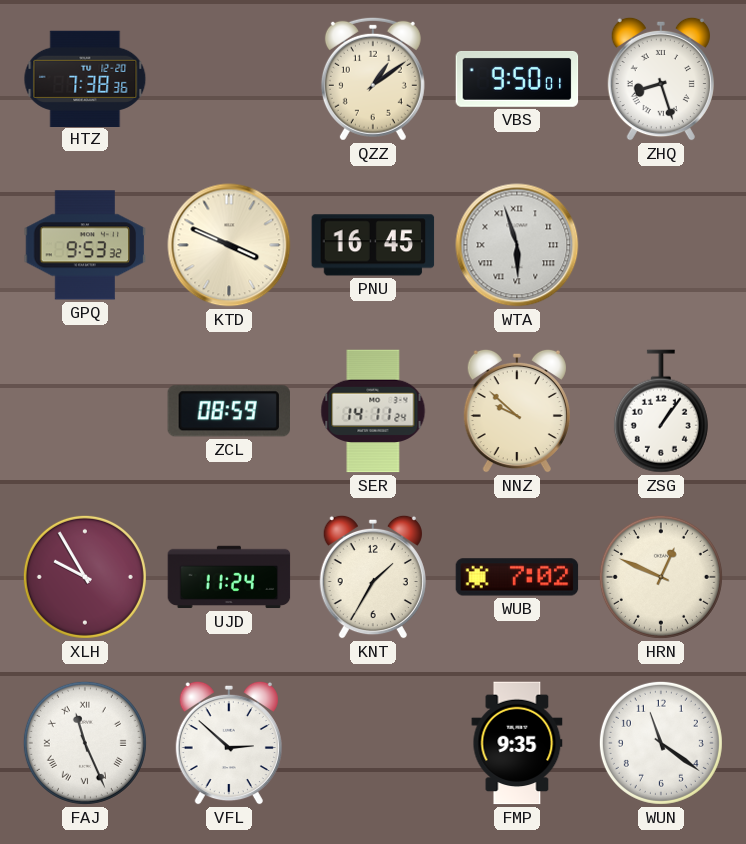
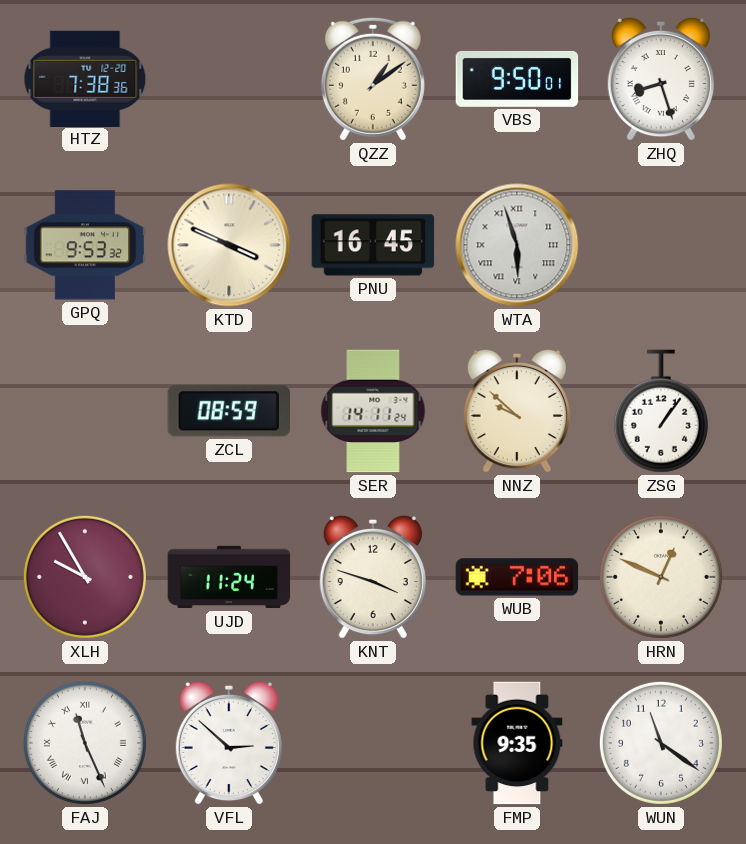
KNT: 1:35 -> 3:48 (373, 577)
WUB: 7:02 -> 7:06 (517, 577)
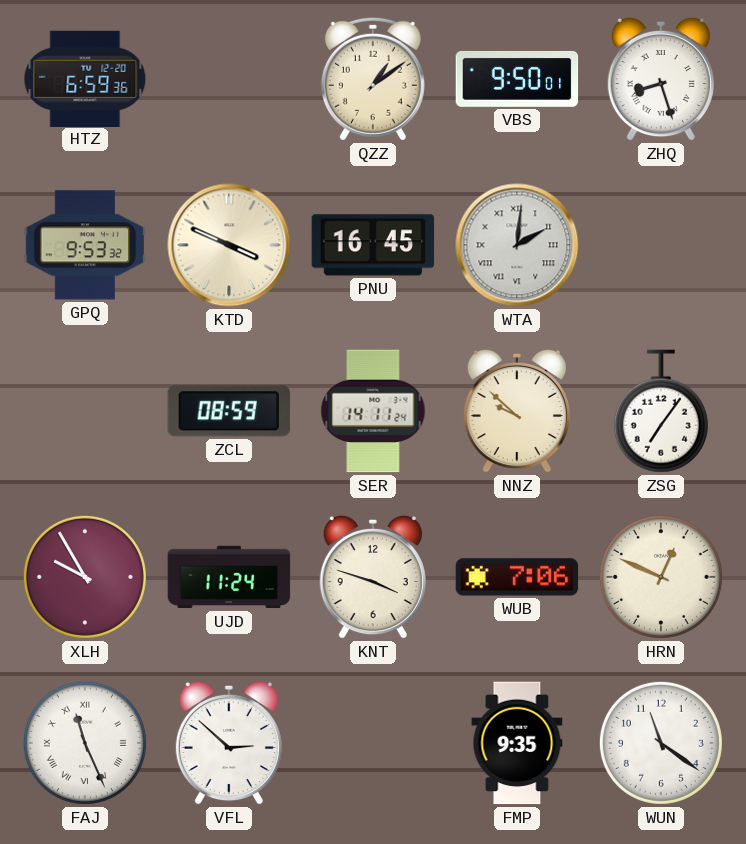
HTZ: 7:38 -> 6:59 (85, 78)
WTA: 5:57 -> 2:01 (517, 245)
ZSG: 1:06 -> 7:06 (661, 411)
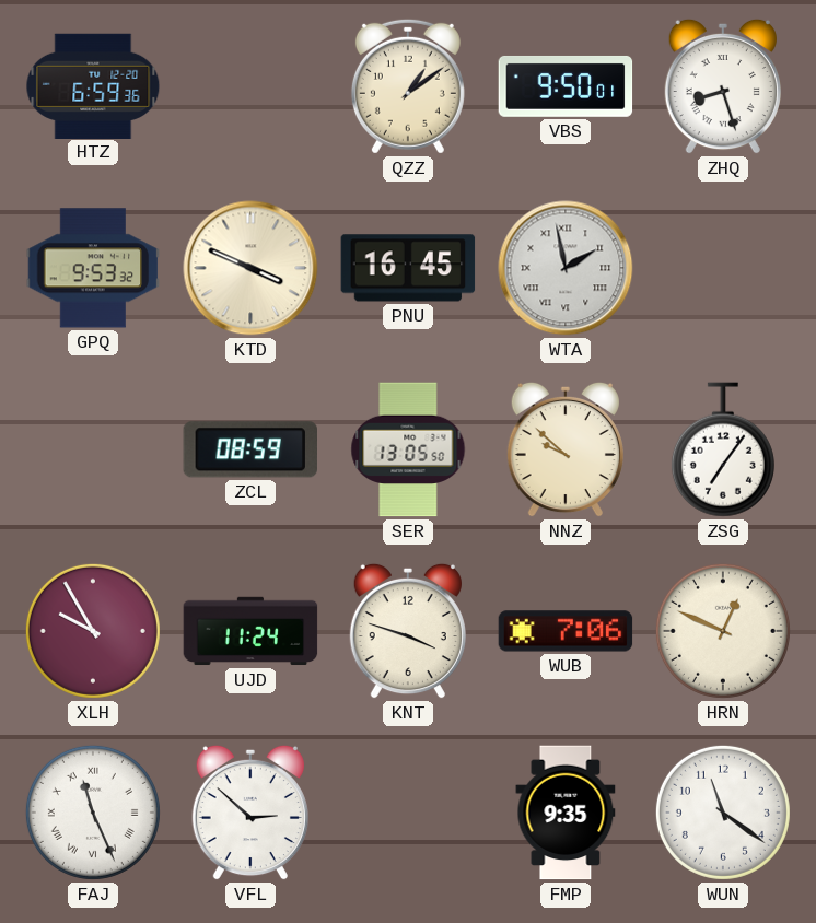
WTA: 2:01 -> 1:58 (566, 268)
SER: 14:11 -> 13:05 (408, 449)
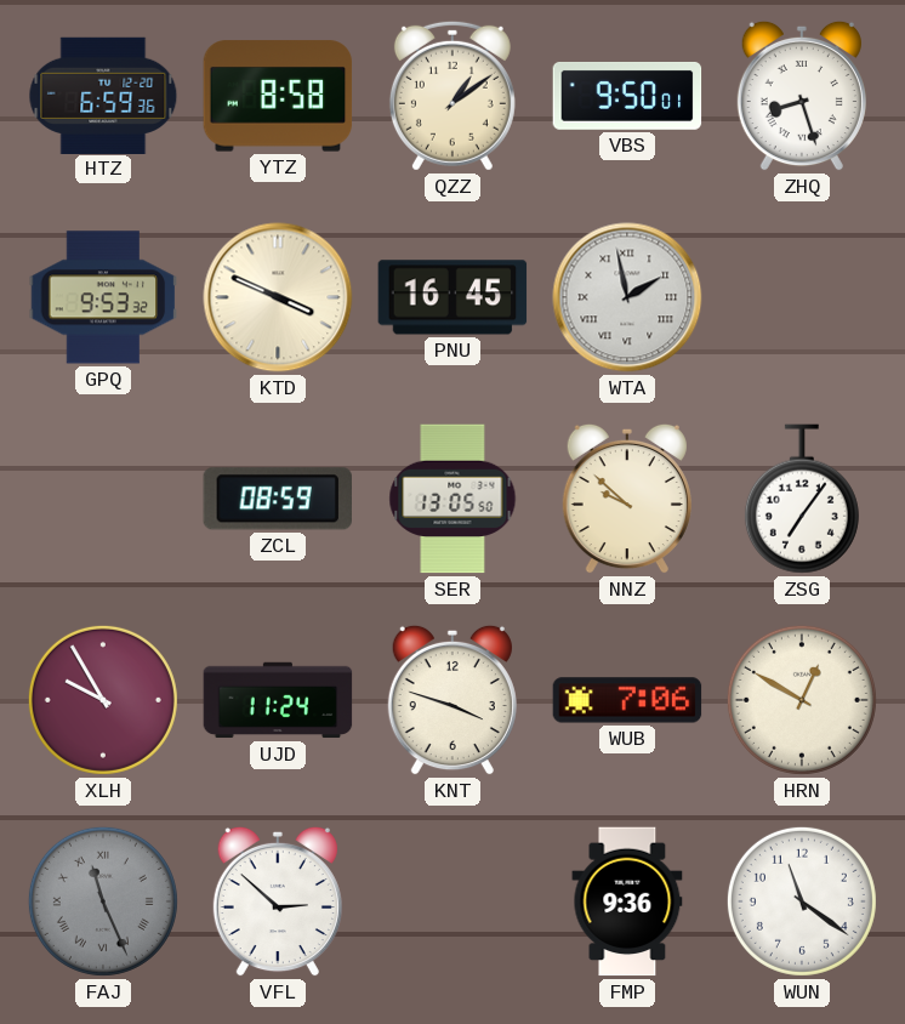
YTZ: none -> 8:58 (278, 96)
HRN: 12:49 -> 12:50 (802, 700)
FAJ dial: white -> grey (103, 901)
FMP: 9:35 -> 9:36 (627, 901)
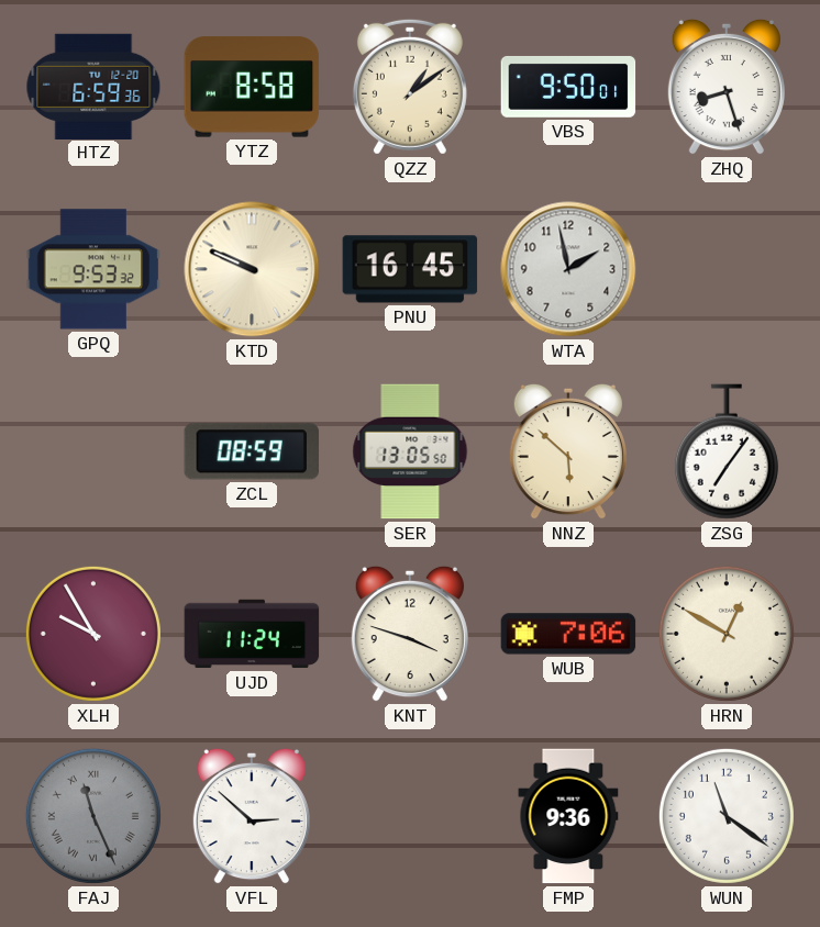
KTD: 3:49 -> 9:49 (252, 269)
WTA numerals: Roman -> Arabic (568, 269)
NNZ: 9:52 -> 5:52 (568, 451)
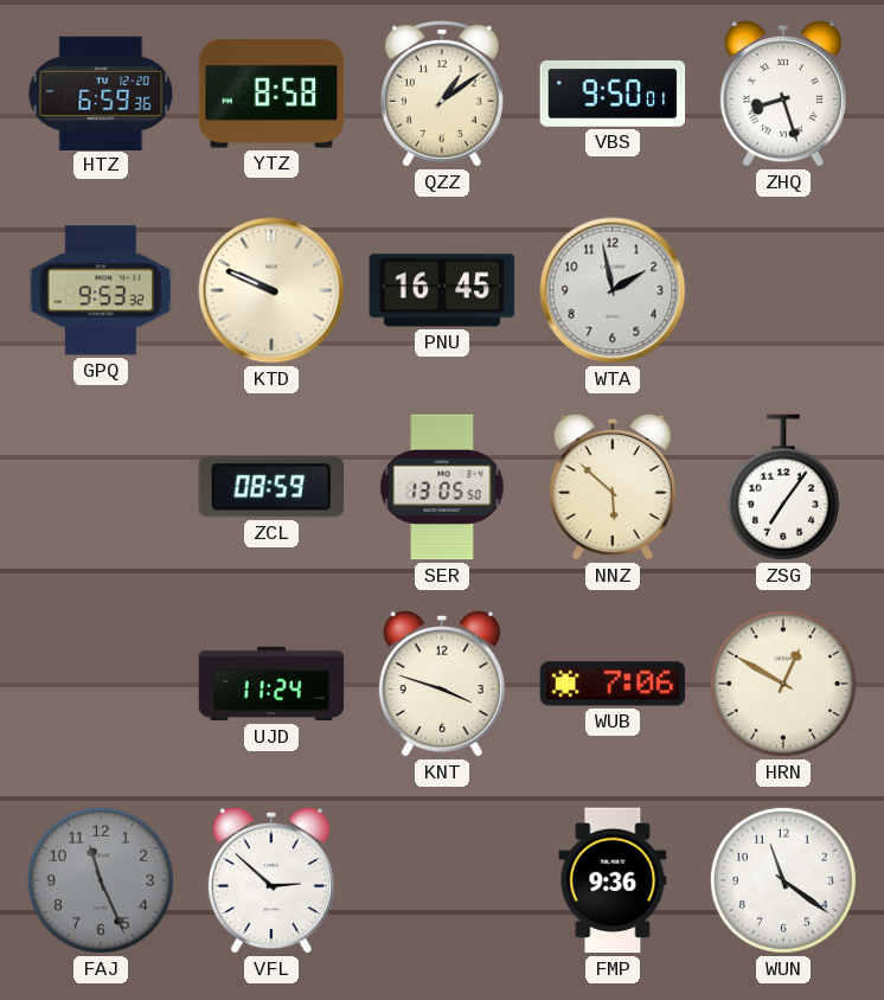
XLH: 9:55 -> none (93, 634)
FAJ numerals: Roman -> Arabic (101, 880)
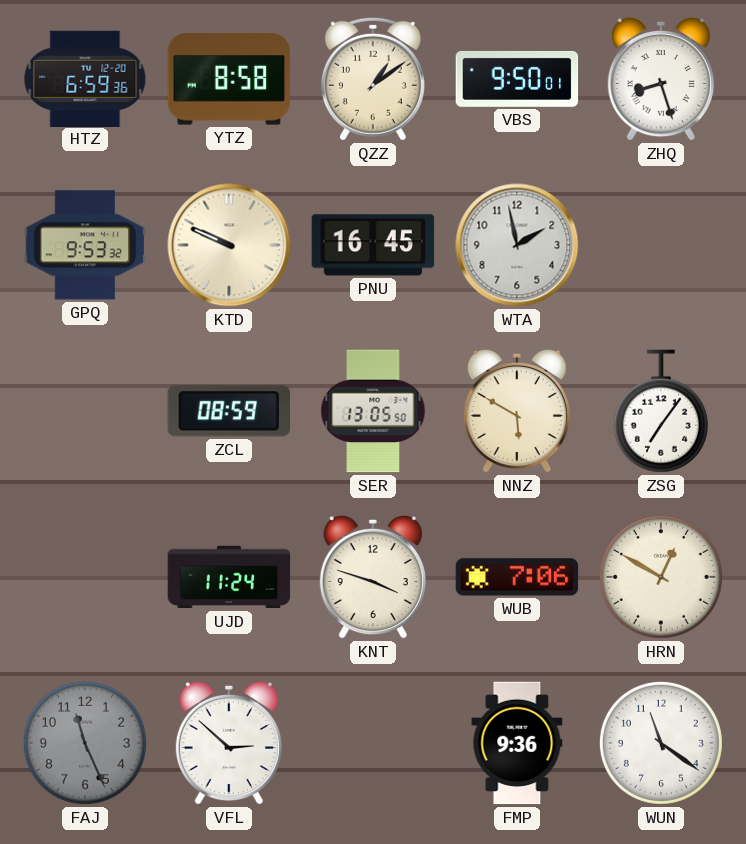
NNZ: 5:52 -> 5:50 (517, 411)
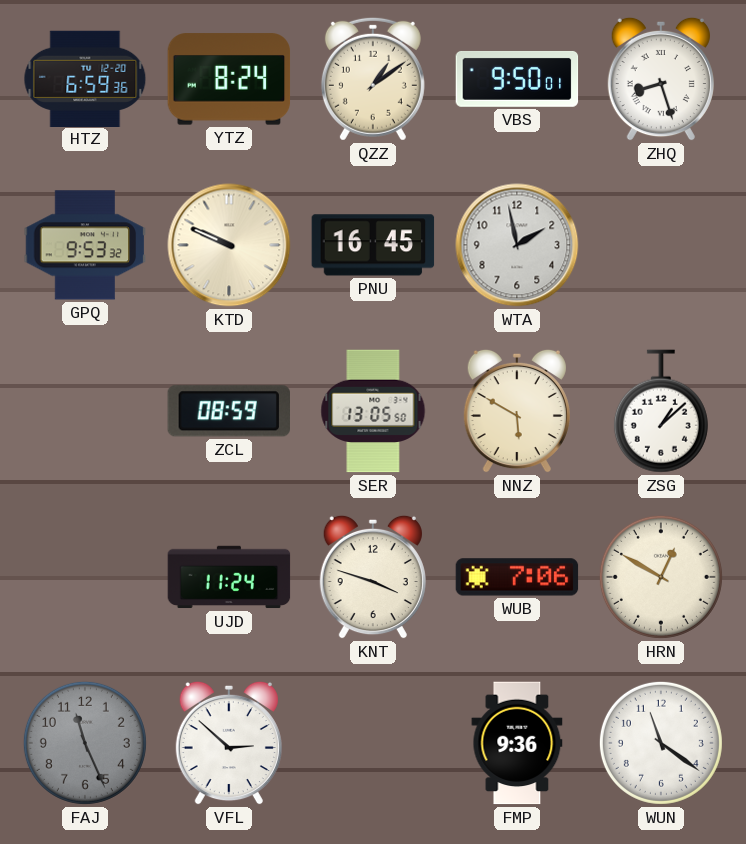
YTZ: 8:58 -> 8:24 (229, 79)
ZSG: 7:06 -> 1:08 (661, 411)
